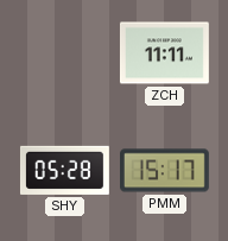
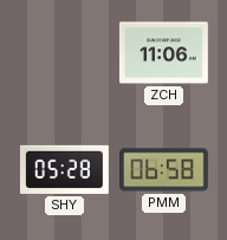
ZCH: 11:11 -> 11:06 (164, 53)
PMM: 15:17 -> 06:58 (164, 170)
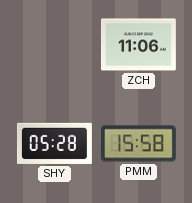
PMM: 06:58 -> 15:58 (139, 144)
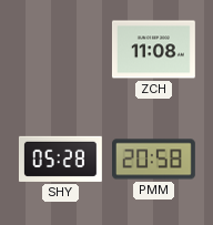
ZCH: 11:06 -> 11:08 (154, 50)
PMM: 15:58 -> 20:58 (154, 160)
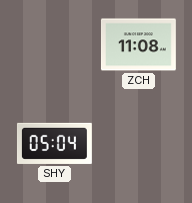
SHY: 05:28 -> 05:04 (54, 143)
PMM: 20:58 -> none (154, 160)
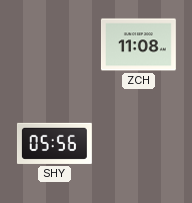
SHY: 05:04 -> 05:56 (54, 143)
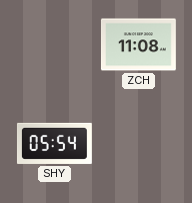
SHY: 05:56 -> 05:54 (54, 143)
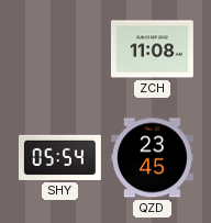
QZD: none -> 23:45 (153, 158)
